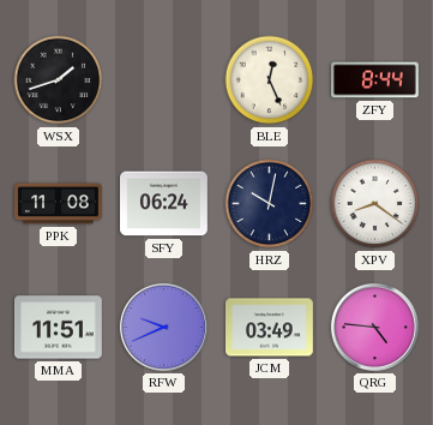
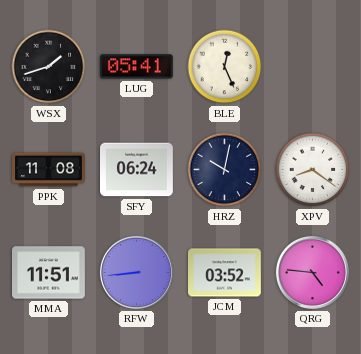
LUG: none -> 05:41 (136, 67)
ZFY: 8:44 -> none (375, 80)
RFW: 9:41 -> 8:44 (136, 272)
JCM: 03:49 -> 03:52 (225, 273)
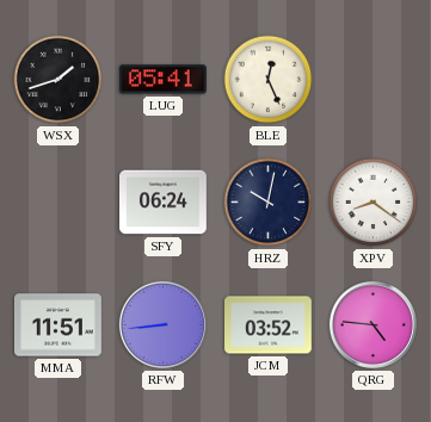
PPK: 11:08 -> none (49, 170)
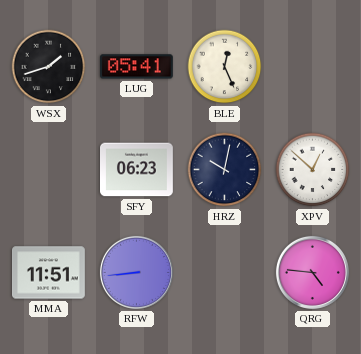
SFY: 06:24 -> 06:23 (137, 170)
XPV: 8:21 -> 12:52 (313, 170)
JCM: 03:52 -> none (269, 325)
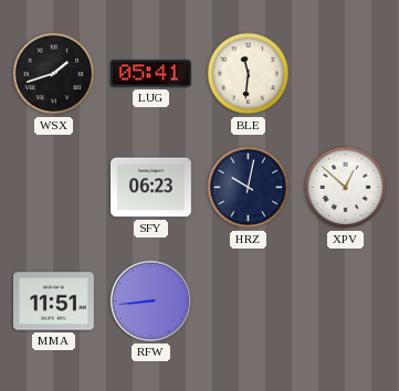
BLE: 12:26 -> 11:31 (249, 74)
QRG: 4:46 -> none (312, 272)
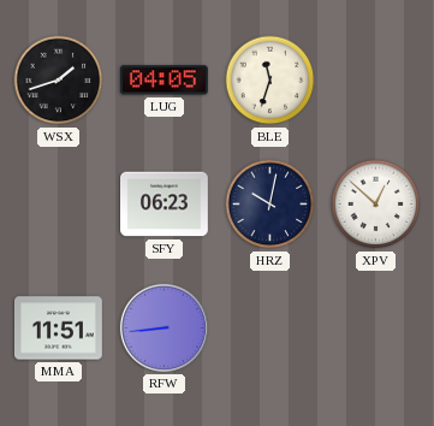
LUG: 05:41 -> 04:05 (164, 81)
BLE: 11:31 -> 11:33 (270, 81)
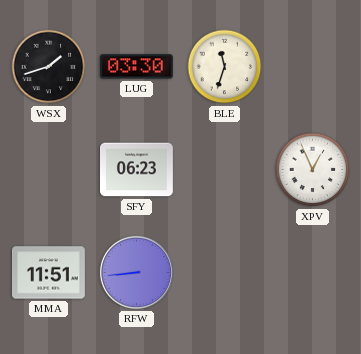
LUG: 04:05 -> 03:30 (136, 67)
HRZ: 10:02 -> none (270, 205)
XPV: 12:52 -> 12:56 (313, 170)
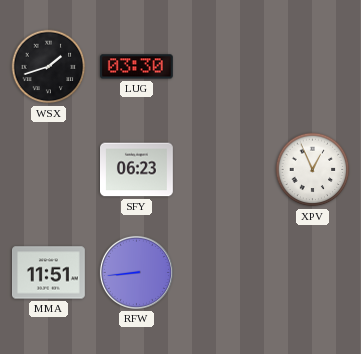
BLE: 11:33 -> none (225, 67)
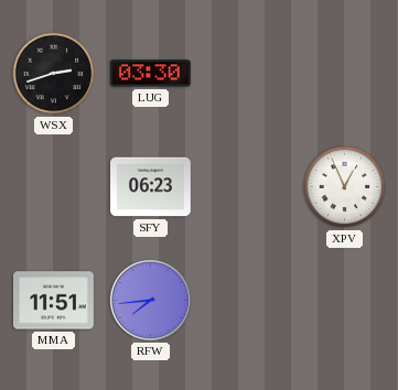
WSX: 1:42 -> 2:42 (54, 74)
RFW: 8:44 -> 7:44 (150, 300)
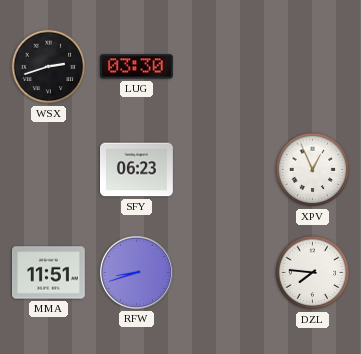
RFW: 7:44 -> 8:42 (136, 272)
DZL: none -> 7:46 (313, 273)
